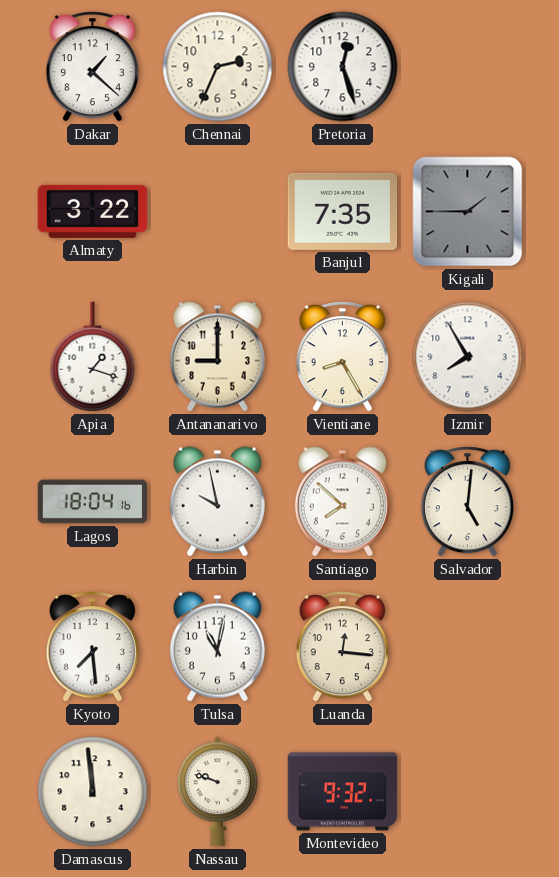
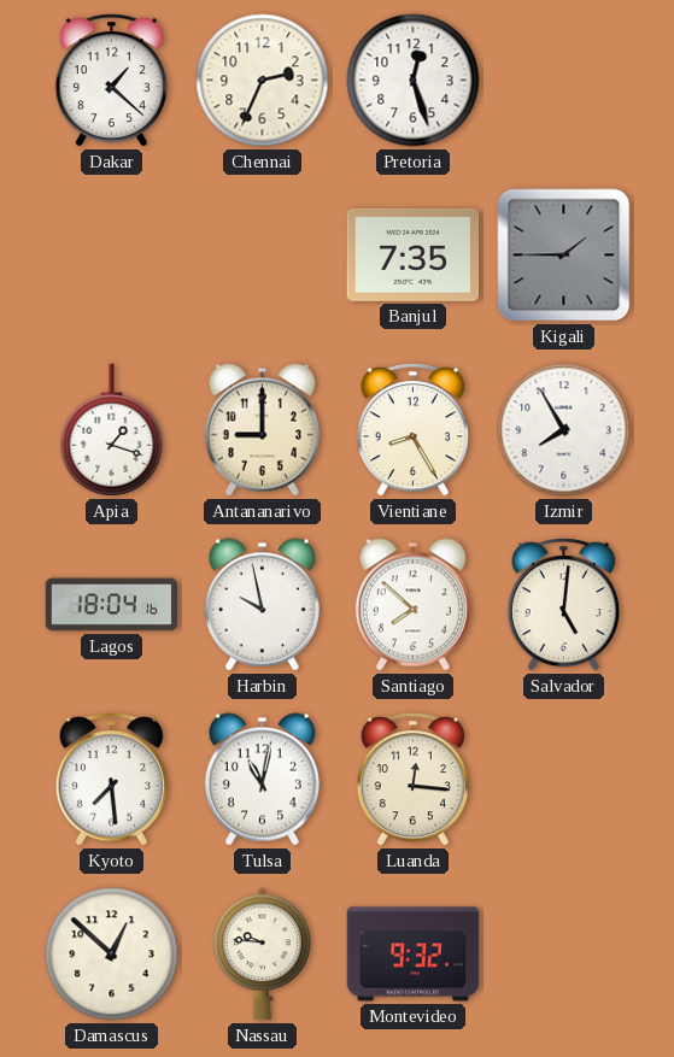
Almaty: 3:22 -> none (93, 211)
Damascus: 11:59 -> 12:52 (112, 955)
Nassau: 9:48 -> 9:46 (263, 955)
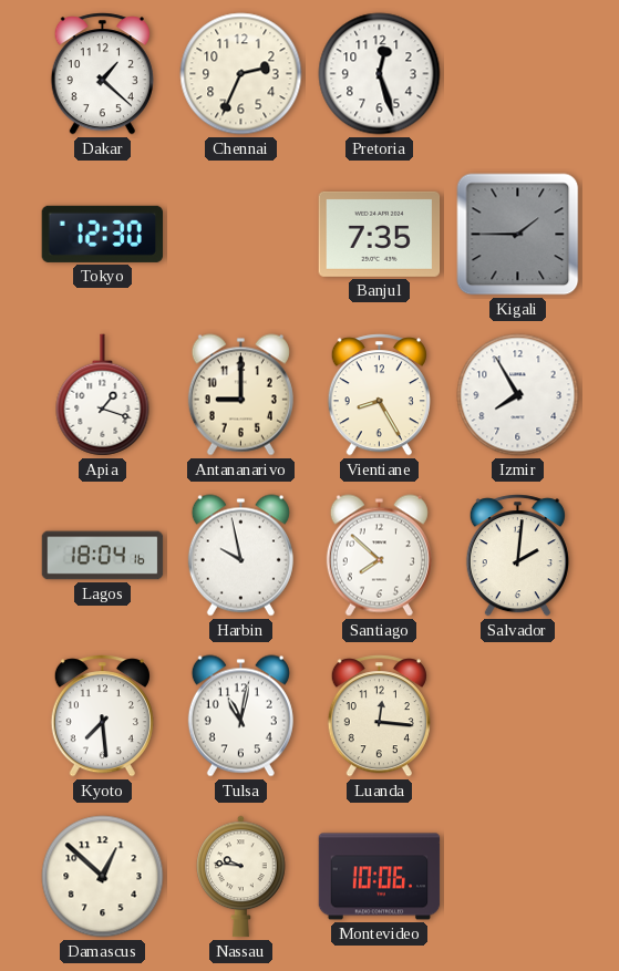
Tokyo: none -> 12:30 (102, 234)
Salvador: 5:01 -> 2:01 (517, 556)
Montevideo: 9:32 -> 10:06 (380, 877)
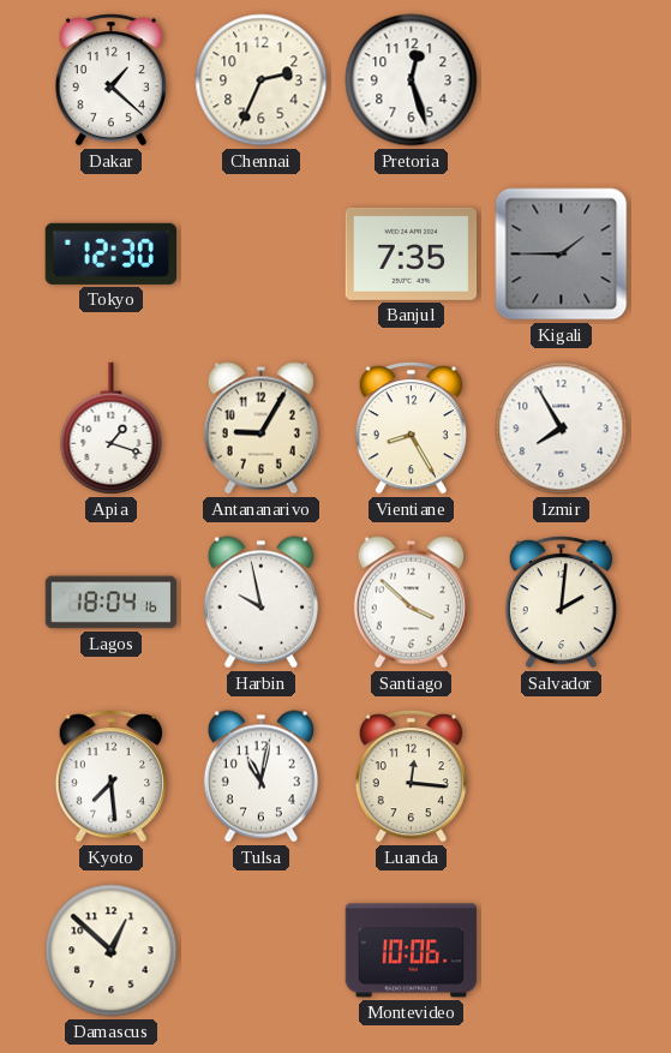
Antananarivo: 9:00 -> 9:05 (260, 429)
Santiago: 7:52 -> 3:52 (411, 603)
Nassau: 9:46 -> none (241, 877)
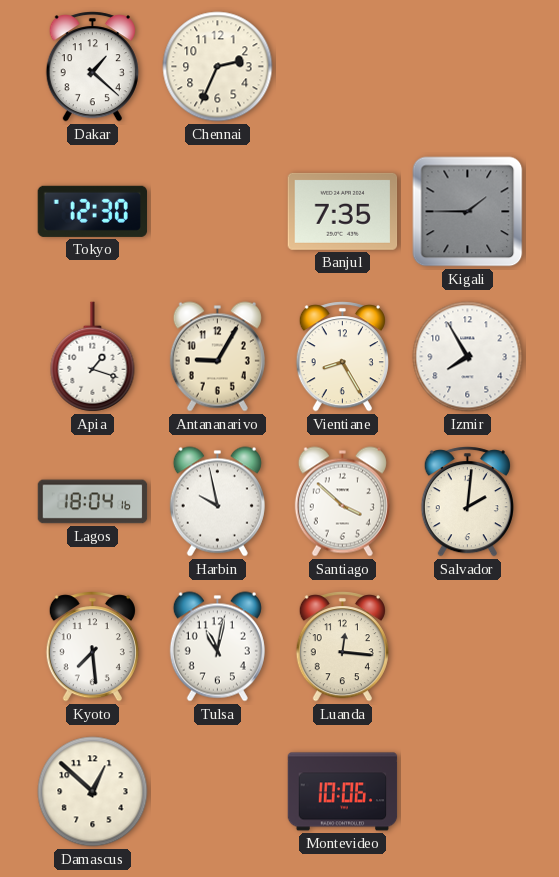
Pretoria: 12:27 -> none (412, 80)
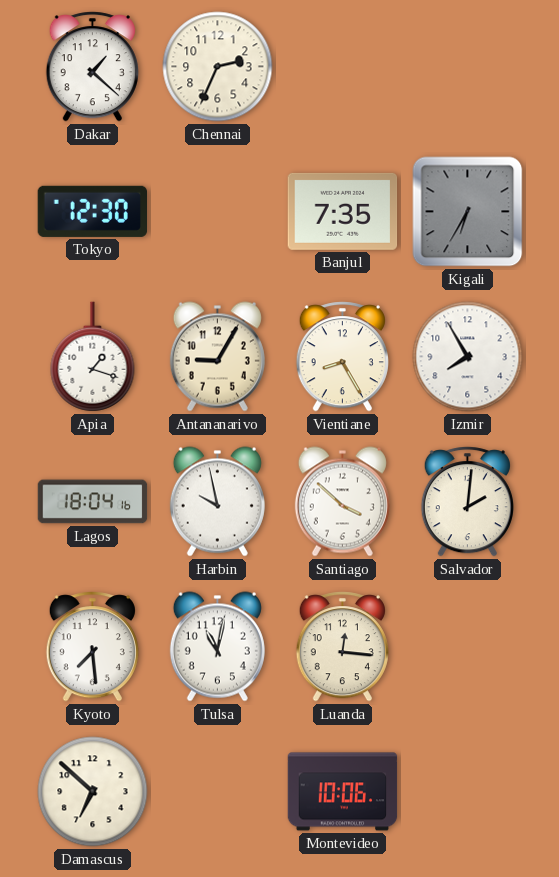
Kigali: 1:45 -> 6:35 (468, 212)
Damascus: 12:52 -> 6:52 (93, 792)
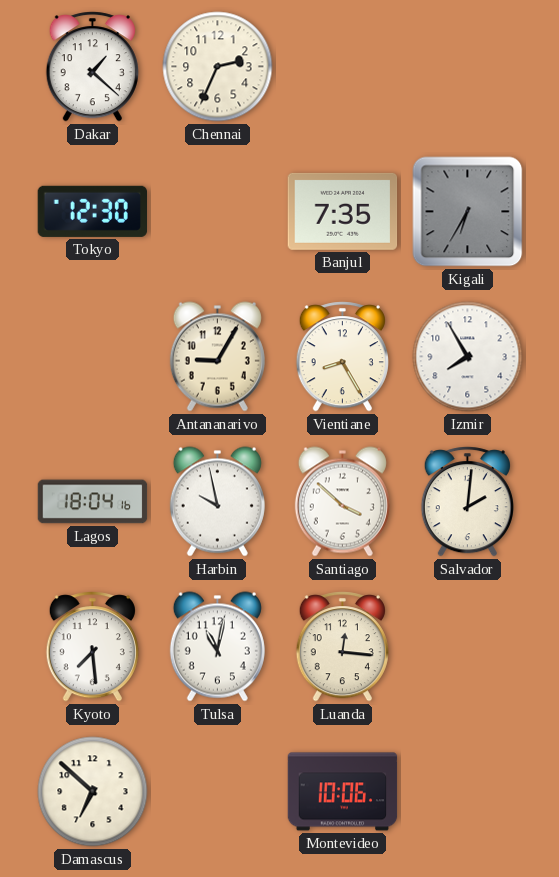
Apia: 1:18 -> none (93, 357)
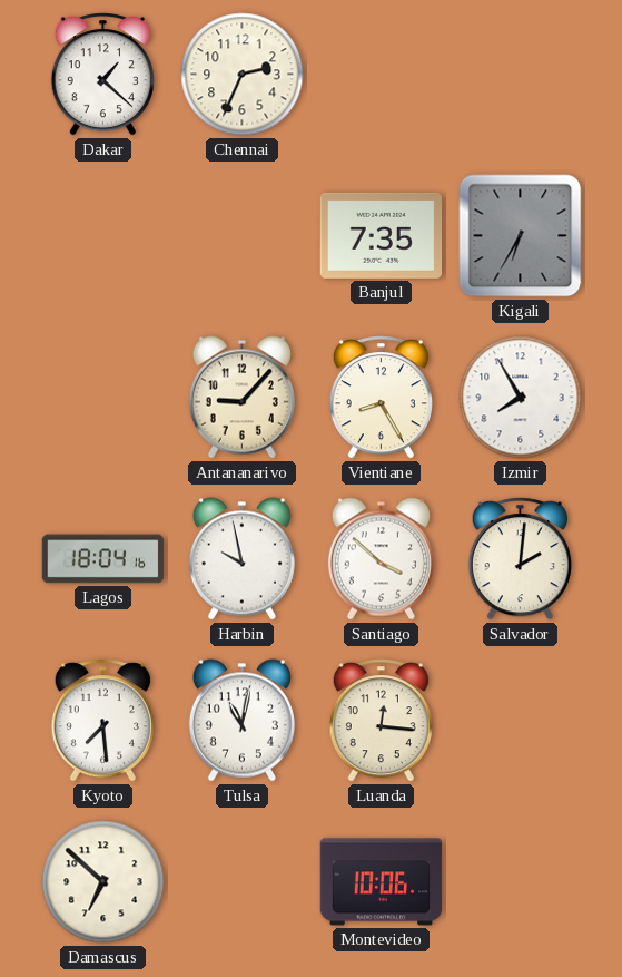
Tokyo: 12:30 -> none (92, 211)
Antananarivo: 9:05 -> 9:07 (241, 398)
